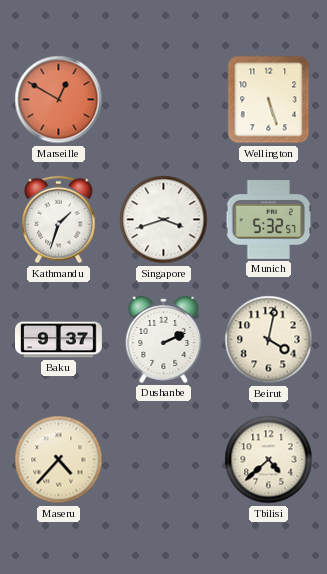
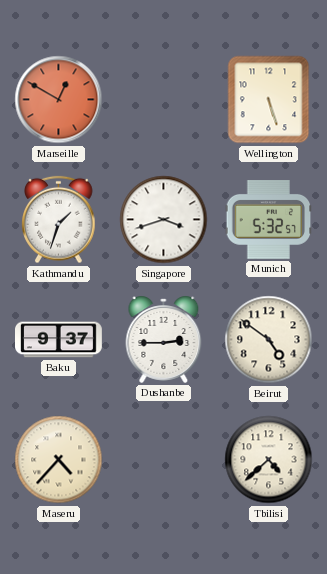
Dushanbe: 2:11 -> 2:45 (164, 339)
Beirut: 4:02 -> 4:51 (269, 340)
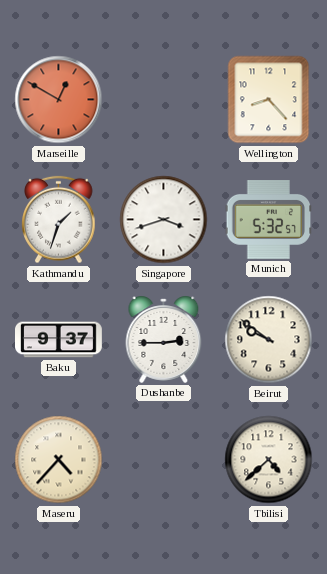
Wellington: 5:27 -> 8:23 (269, 100)
Beirut: 4:51 -> 9:51 (269, 340)
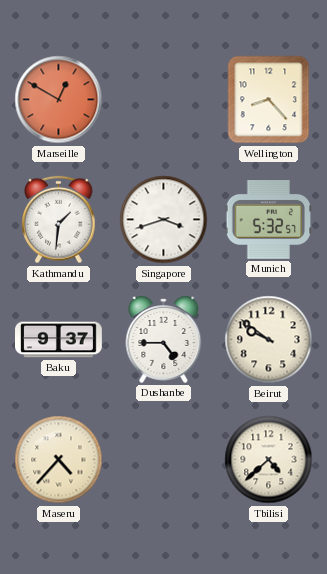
Kathmandu: 1:33 -> 1:31 (59, 220)
Dushanbe: 2:45 -> 4:45 (164, 339)
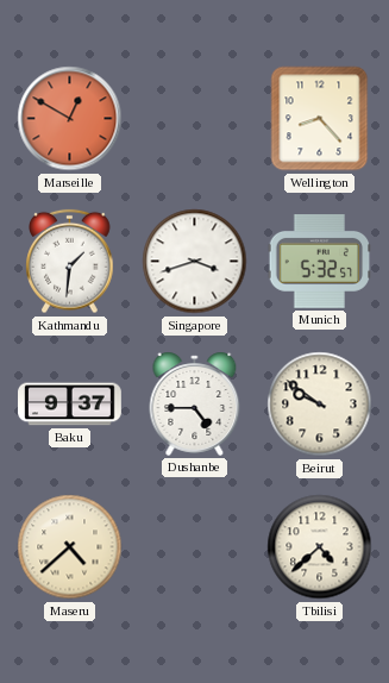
Maseru: 4:37 -> 4:38 (70, 547)
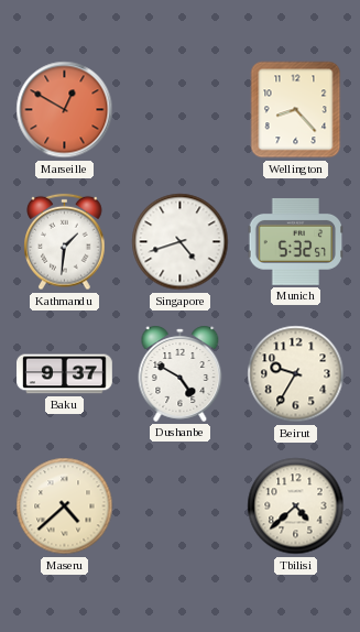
Singapore: 3:42 -> 4:42 (181, 242)
Dushanbe: 4:45 -> 4:50 (181, 373)
Beirut: 9:51 -> 9:35 (296, 374)
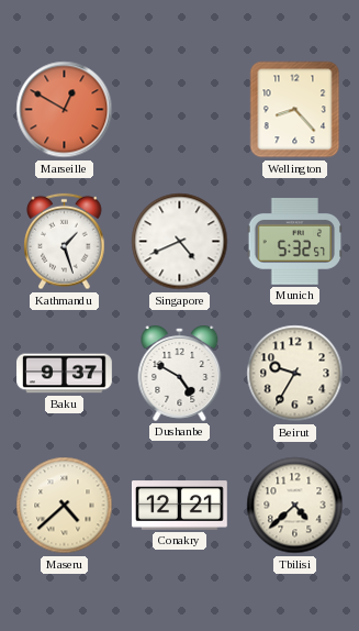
Kathmandu: 1:31 -> 1:27 (65, 242)
Singapore: 4:42 -> 4:41 (180, 242)
Conakry: none -> 12:21 (180, 506)
